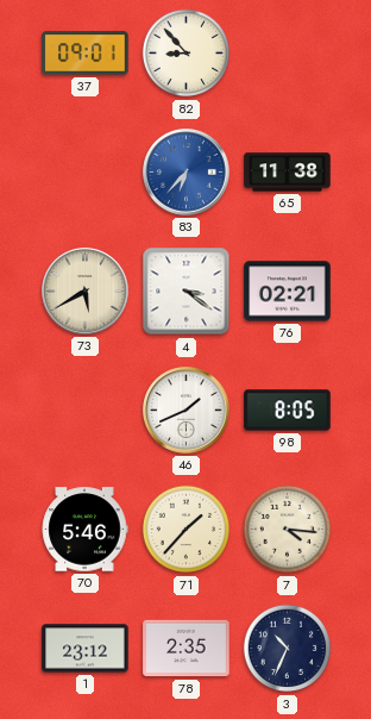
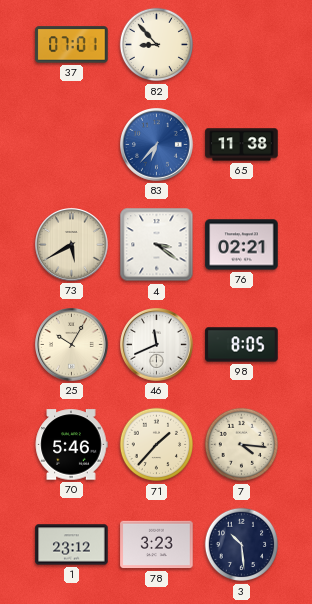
37: 09:01 -> 07:01 (72, 45)
25: none -> 10:05 (72, 345)
46: 1:41 -> 11:41 (157, 345)
78: 2:35 -> 3:23 (157, 545)
3: 10:34 -> 10:29 (242, 545)
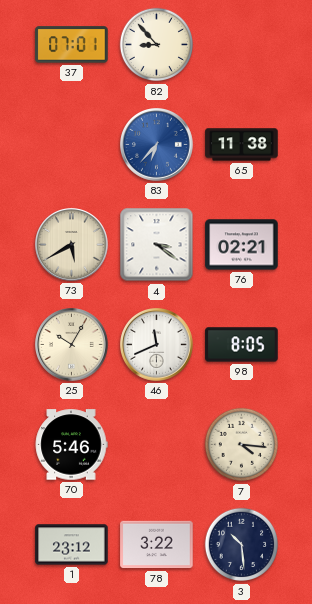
71: 1:37 -> none (157, 445)
78: 3:23 -> 3:22 (157, 545)
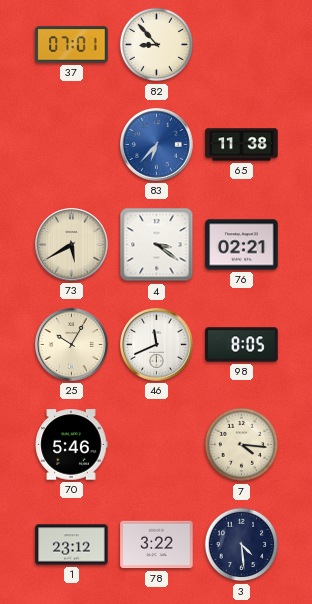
3: 10:29 -> 4:29 (242, 545)
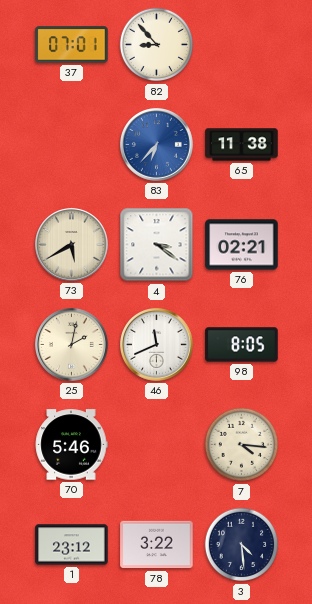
25: 10:05 -> 2:02 (72, 345)
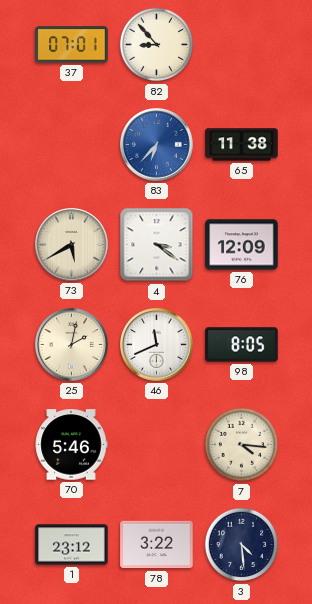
76: 02:21 -> 12:09 (242, 245)
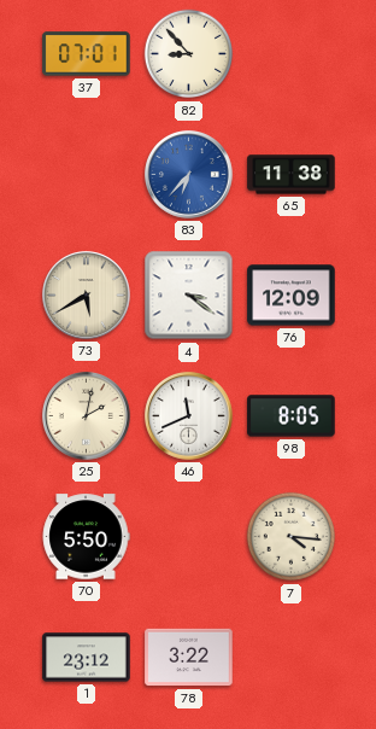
70: 5:46 -> 5:50 (86, 537)
3: 4:29 -> none (242, 545)
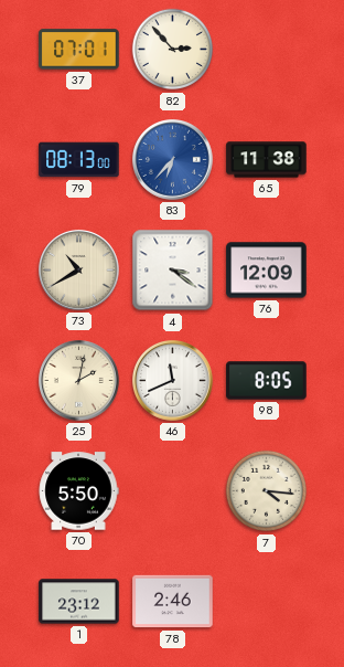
82: 8:53 -> 2:53 (173, 50)
79: none -> 08:13 (79, 160)
73: 5:40 -> 10:40 (79, 271)
78: 3:22 -> 2:46 (173, 602)
